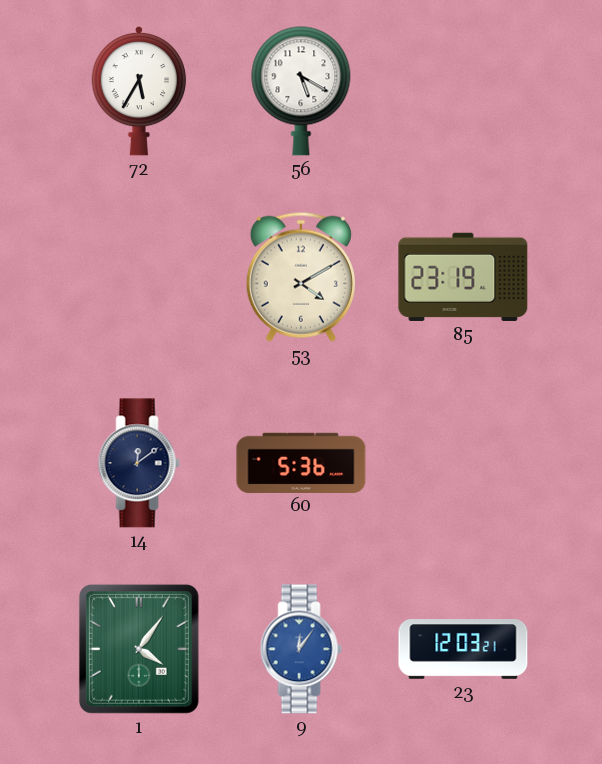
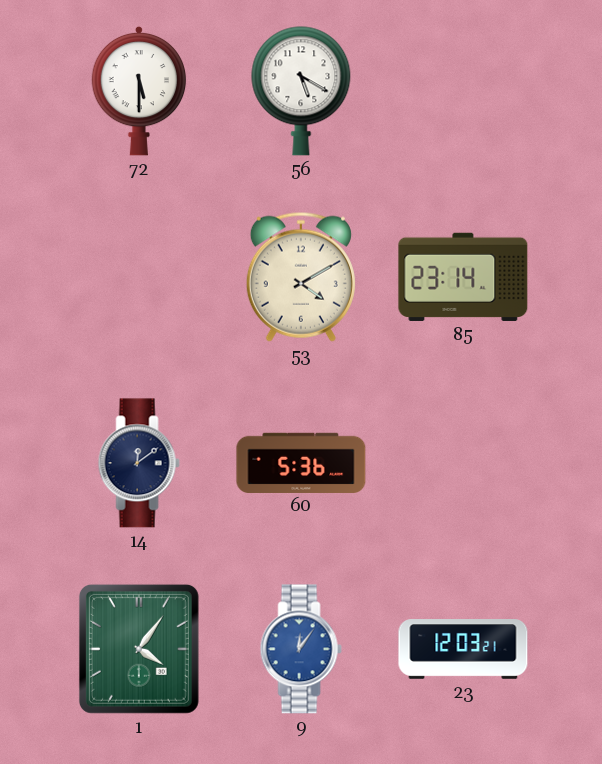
72: 5:35 -> 5:30 (139, 91)
85: 23:19 -> 23:14 (463, 277)
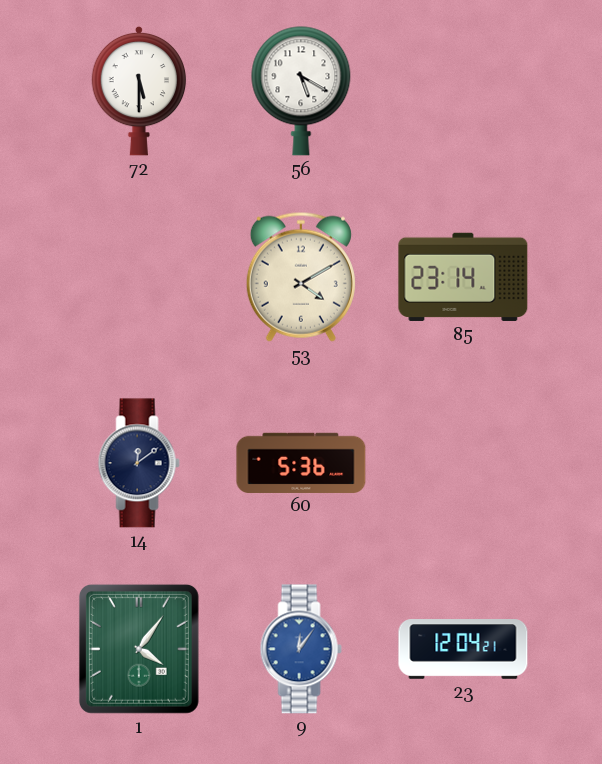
23: 12:03 -> 12:04 (463, 649)
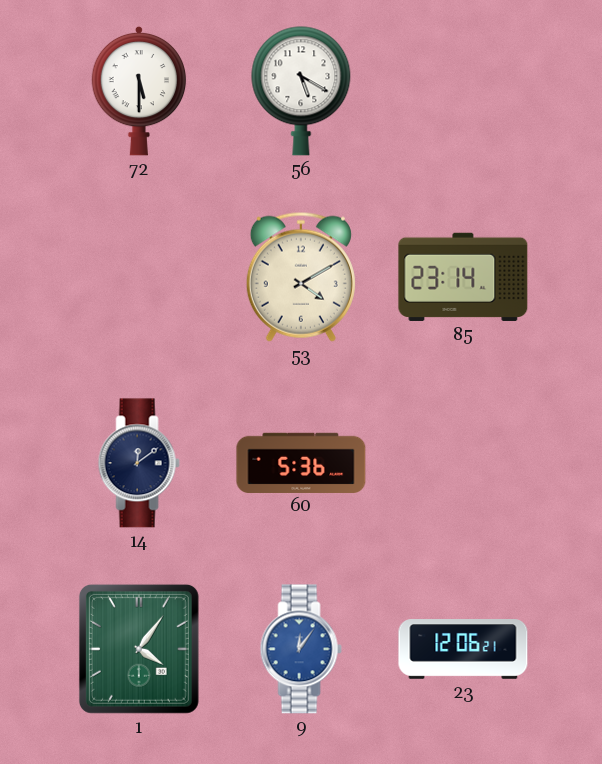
23: 12:04 -> 12:06 (463, 649)
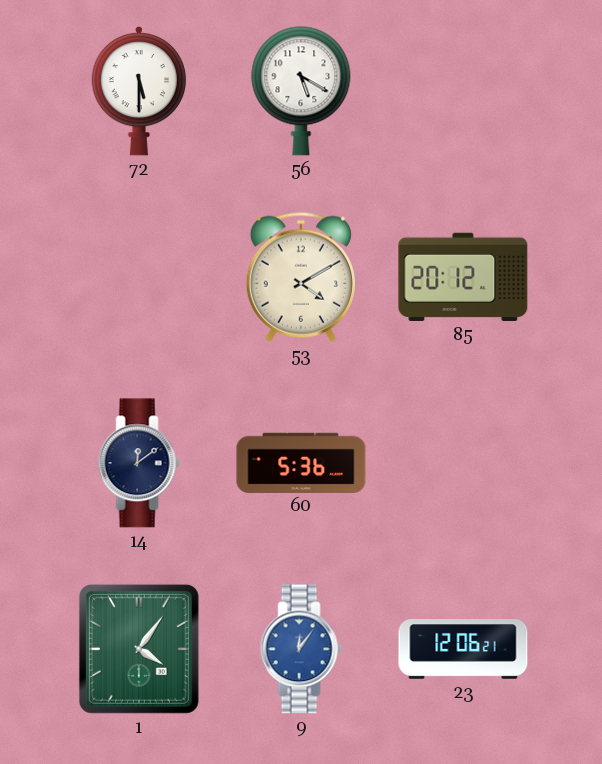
85: 23:14 -> 20:12 (463, 277)
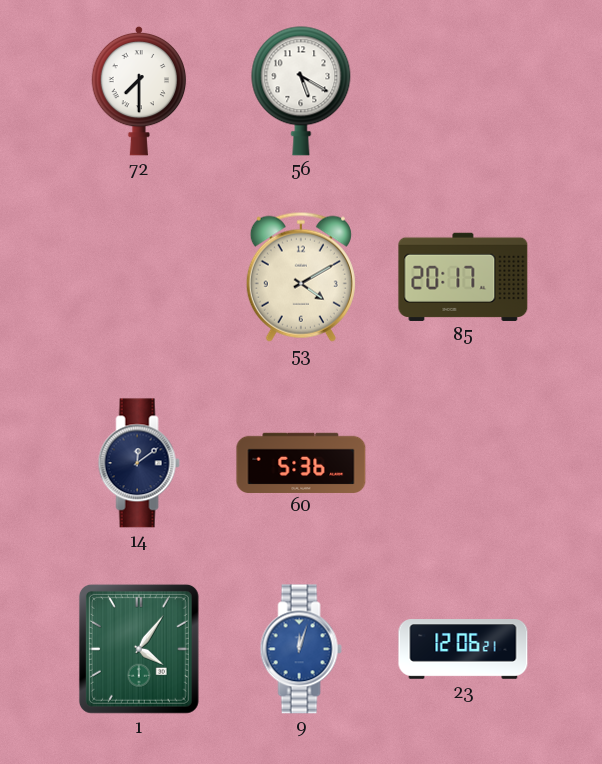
72: 5:30 -> 7:30 (139, 91)
85: 20:12 -> 20:17 (463, 277)
9: 12:06 -> 12:03 (301, 649)
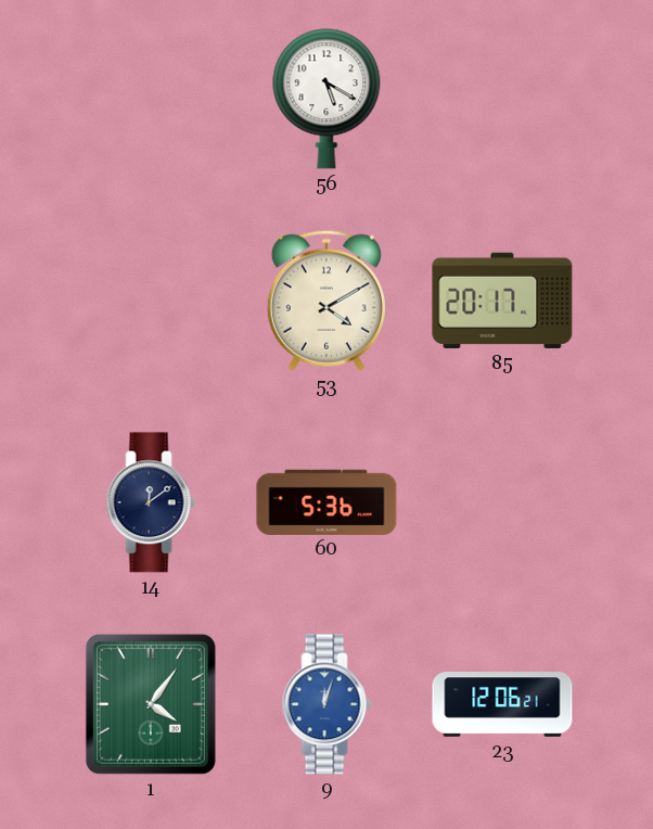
72: 7:30 -> none (139, 91)
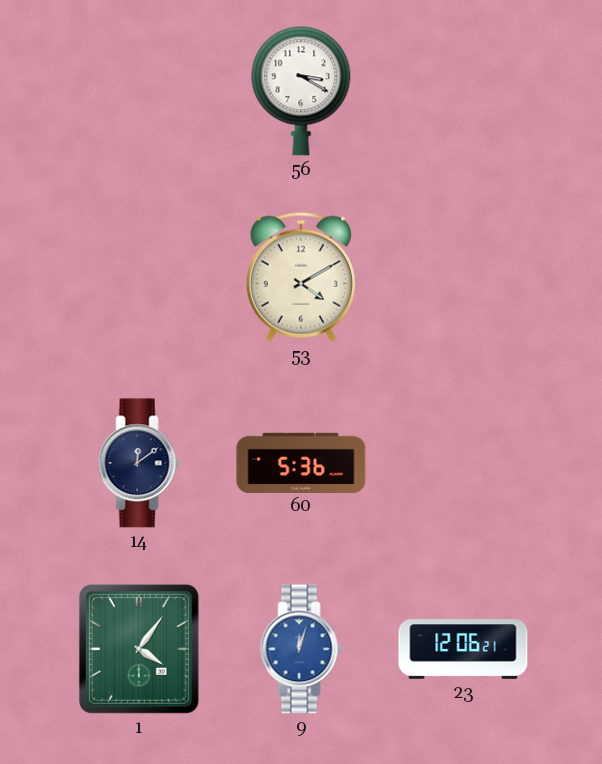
56: 5:20 -> 3:20 (301, 91)
85: 20:17 -> none (502, 301)
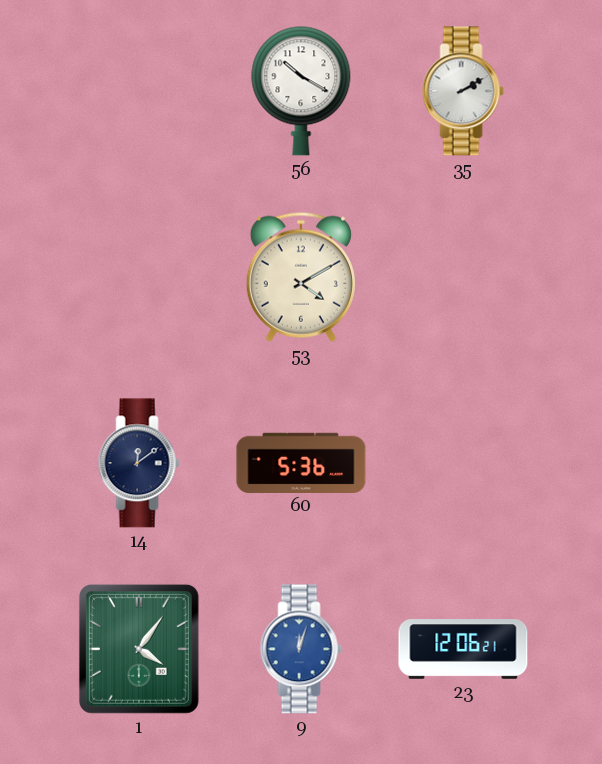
56: 3:20 -> 10:20 (301, 91)
35: none -> 2:10 (463, 91)
